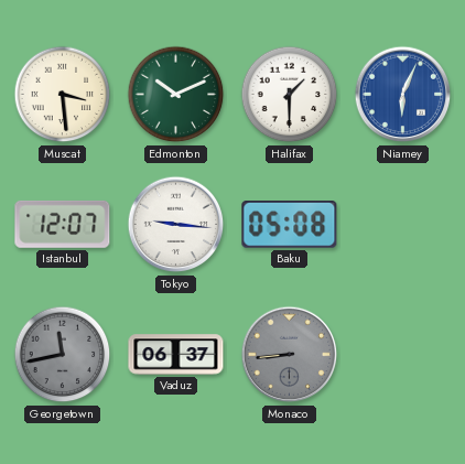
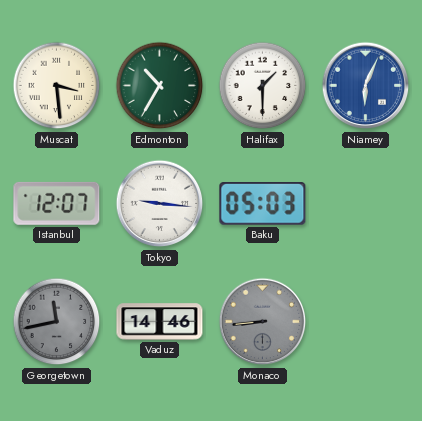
Edmonton: 10:11 -> 10:35 (160, 86)
Baku: 05:08 -> 05:03 (263, 204)
Vaduz: 06:37 -> 14:46 (160, 322)
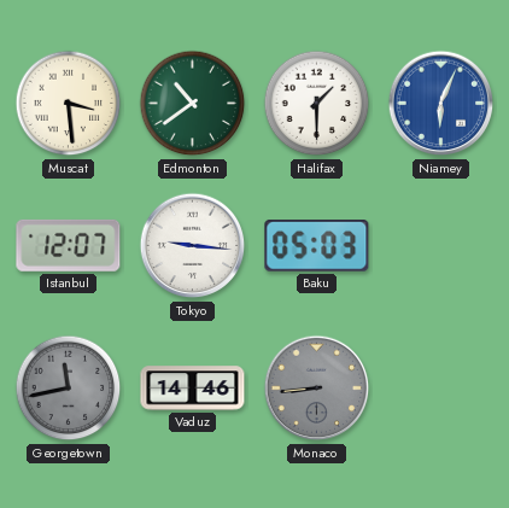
Edmonton: 10:35 -> 10:39 (193, 104)
